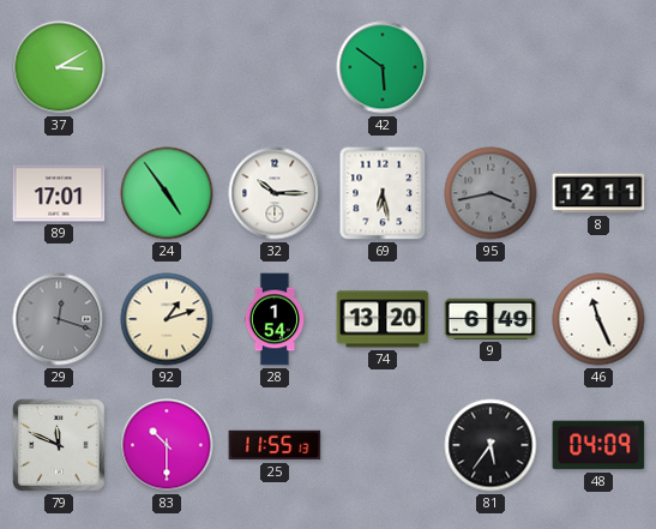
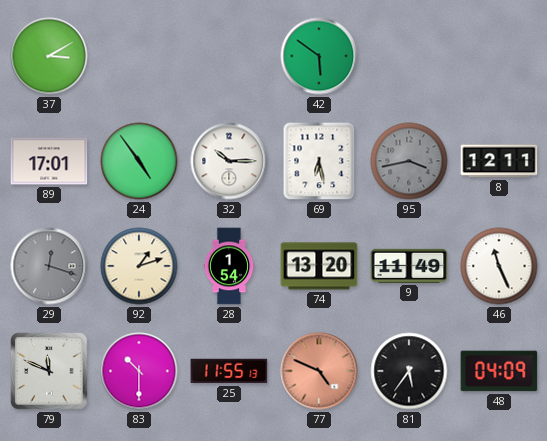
9: 6:49 -> 11:49 (409, 266)
77: none -> 4:49 (319, 371)
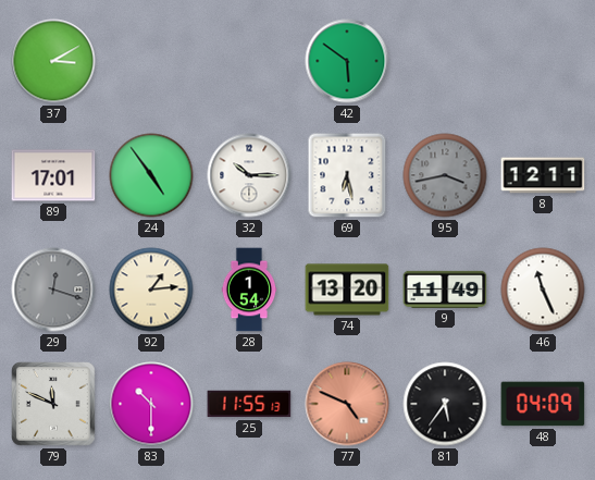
92: 1:12 -> 1:14 (151, 290)
